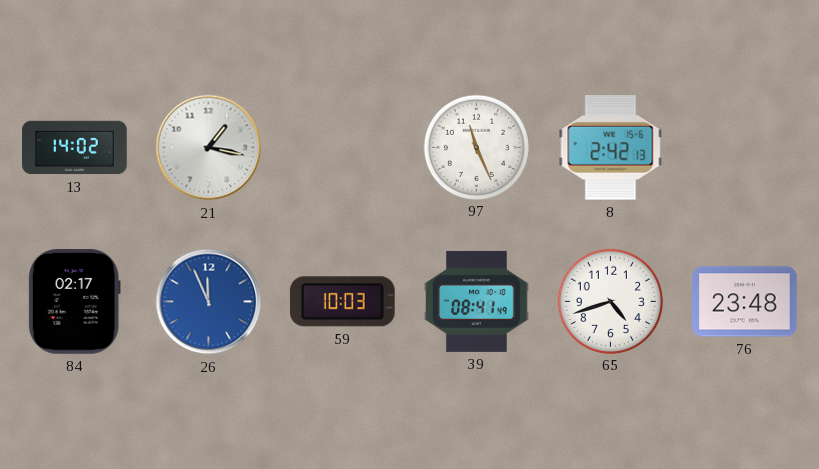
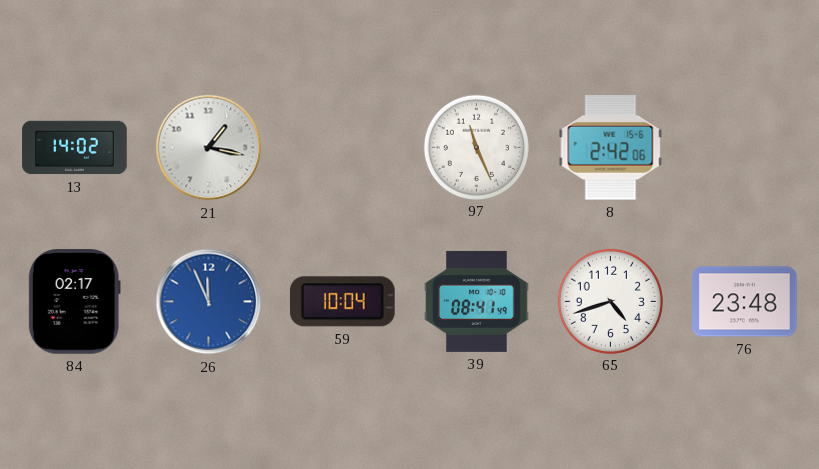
8: 2:42:13 -> 2:42:06 (611, 148)
59: 10:03 -> 10:04 (342, 302)
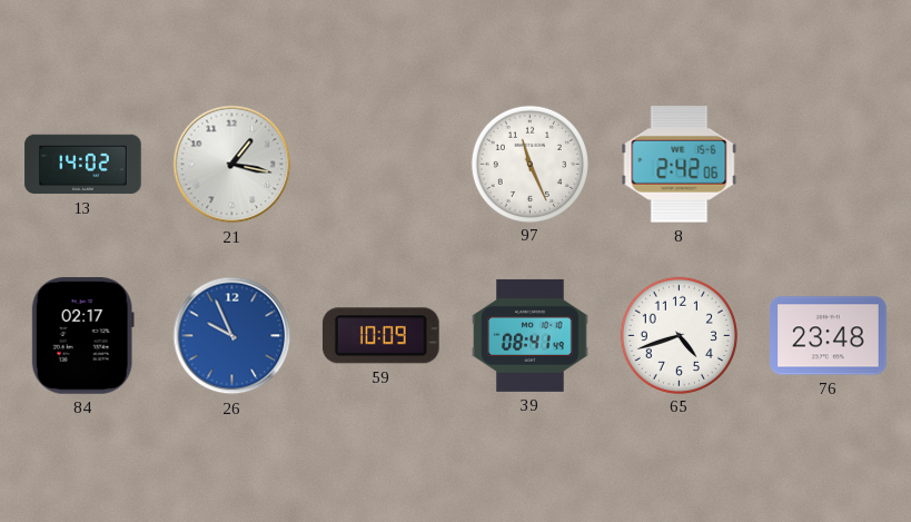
26: 11:56 -> 9:56 (232, 336)
59: 10:04 -> 10:09 (380, 336)
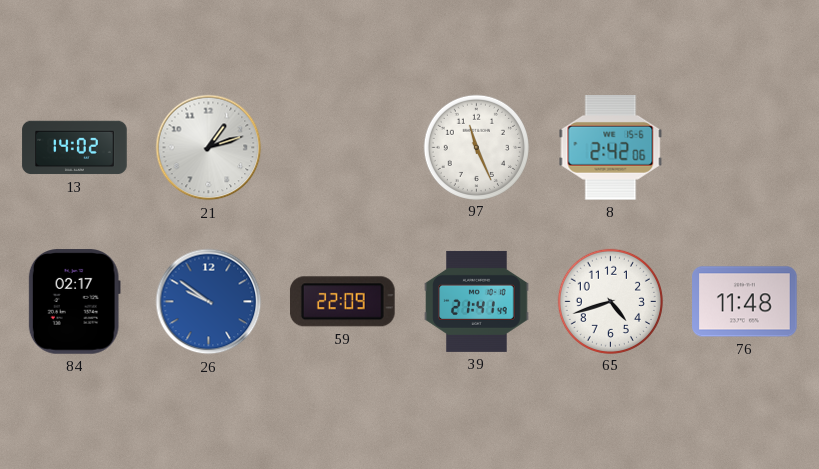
21: 1:17 -> 1:12 (209, 148)
26: 9:56 -> 9:51 (209, 302)
59: 10:09 -> 22:09 (342, 302)
39: 08:41 -> 21:41 (477, 301)
76: 23:48 -> 11:48 (745, 302)
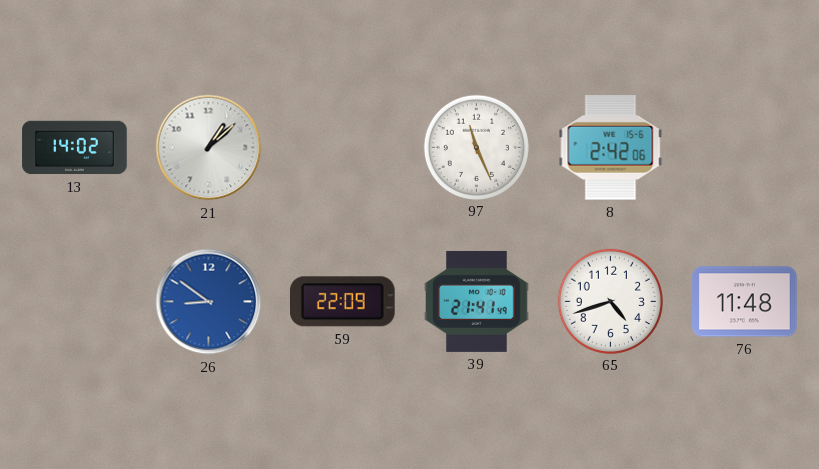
21: 1:12 -> 1:08 (209, 148)
84: 02:17 -> none (74, 302)
26: 9:51 -> 8:51 (209, 302)
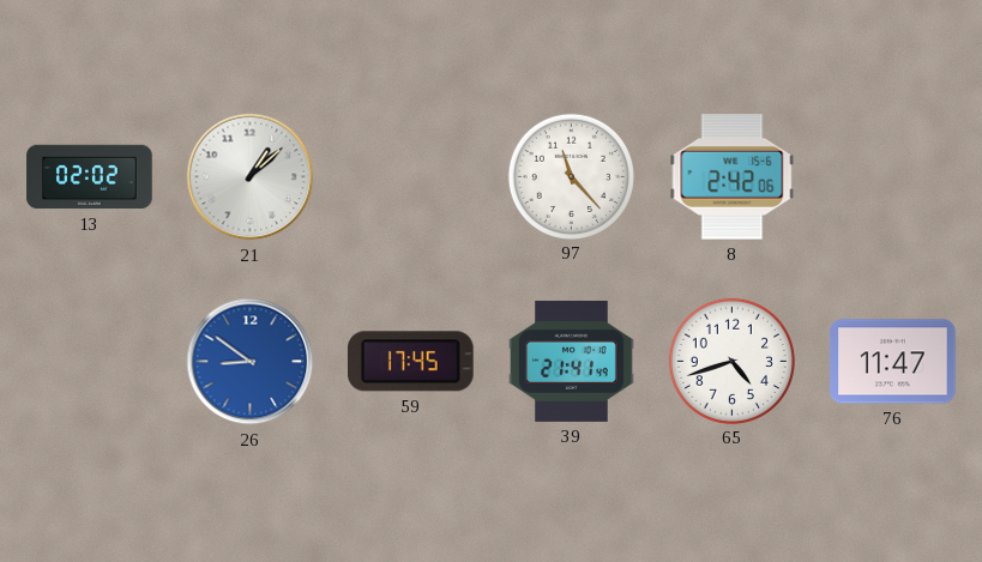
13: 14:02 -> 02:02 (90, 177)
97: 11:26 -> 11:23 (571, 176)
59: 22:09 -> 17:45 (410, 362)
76: 11:48 -> 11:47 (893, 362)
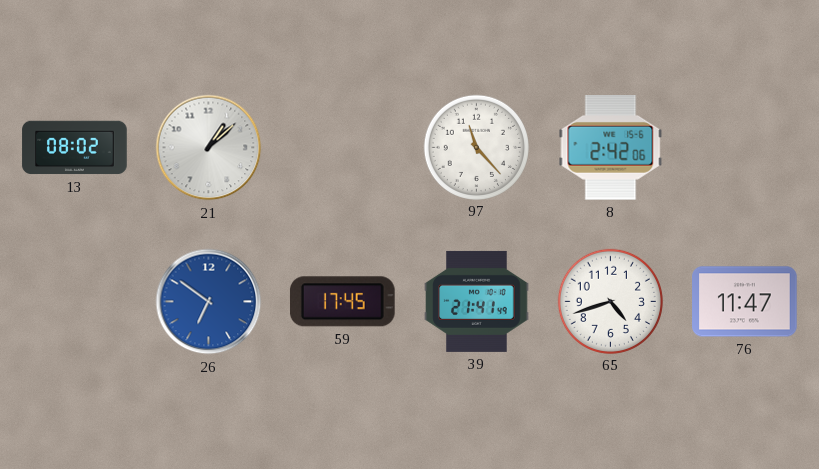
13: 02:02 -> 08:02 (75, 148)
26: 8:51 -> 6:51 (209, 302)
